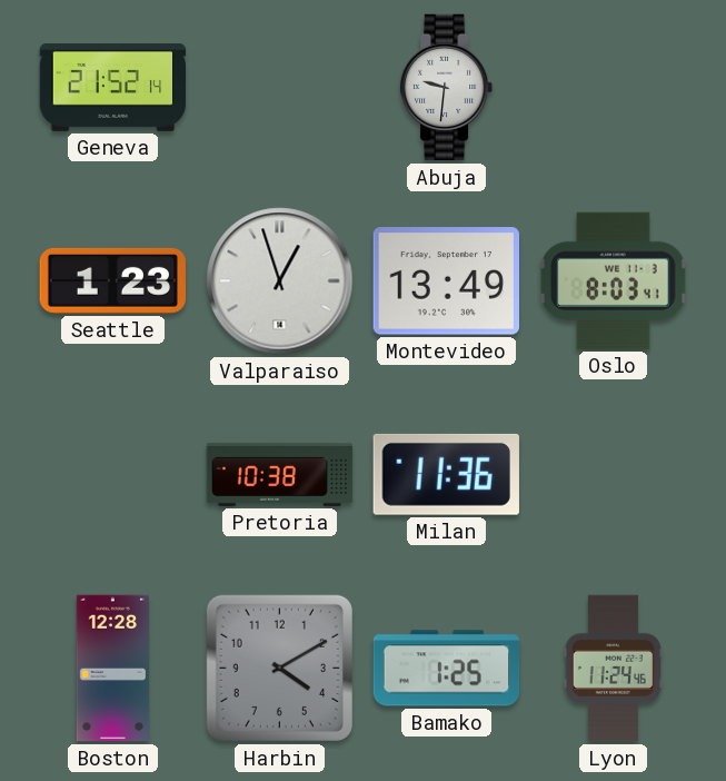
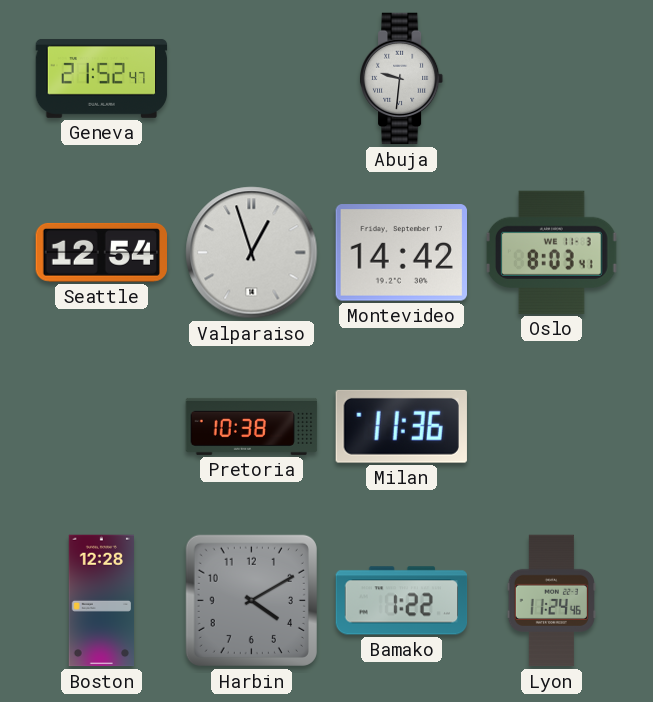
Geneva: 21:52:14 -> 21:52:47 (102, 78)
Seattle: 1:23 -> 12:54 (101, 252)
Montevideo: 13:49 -> 14:42 (401, 253)
Bamako: 1:25 -> 1:22 (402, 601)
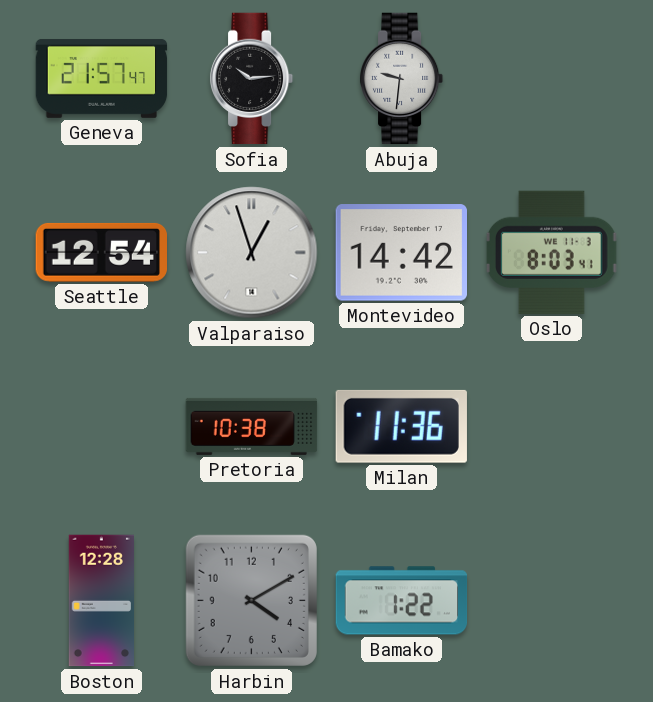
Geneva: 21:52 -> 21:57 (102, 78)
Sofia: none -> 10:14 (252, 79)
Lyon: 11:24 -> none (551, 601)
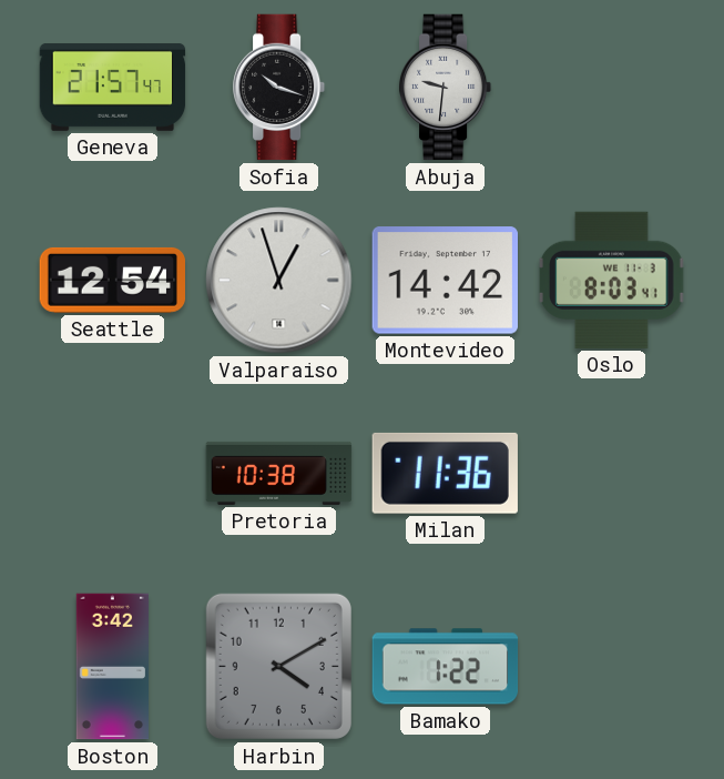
Sofia: 10:14 -> 10:18 (279, 88)
Boston: 12:28 -> 3:42 (112, 667)
